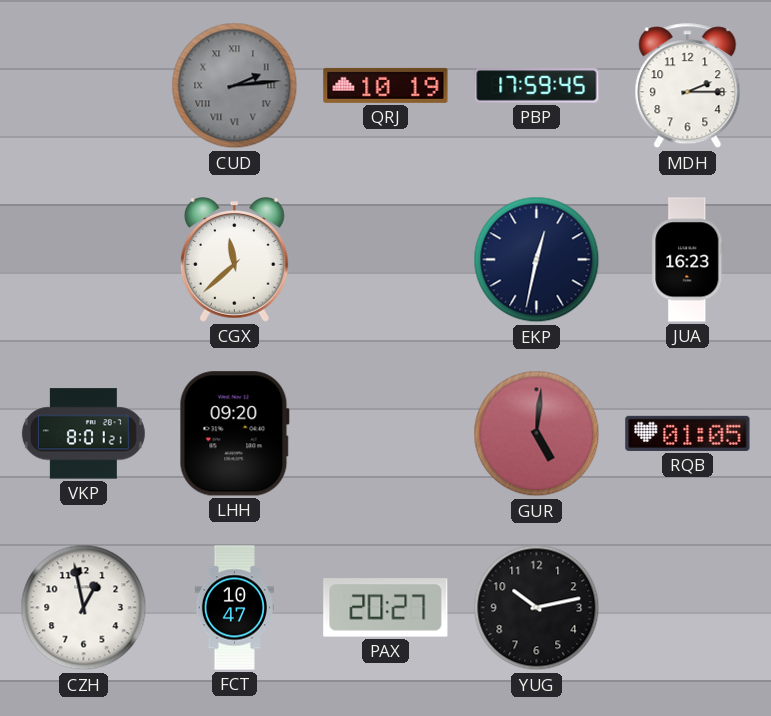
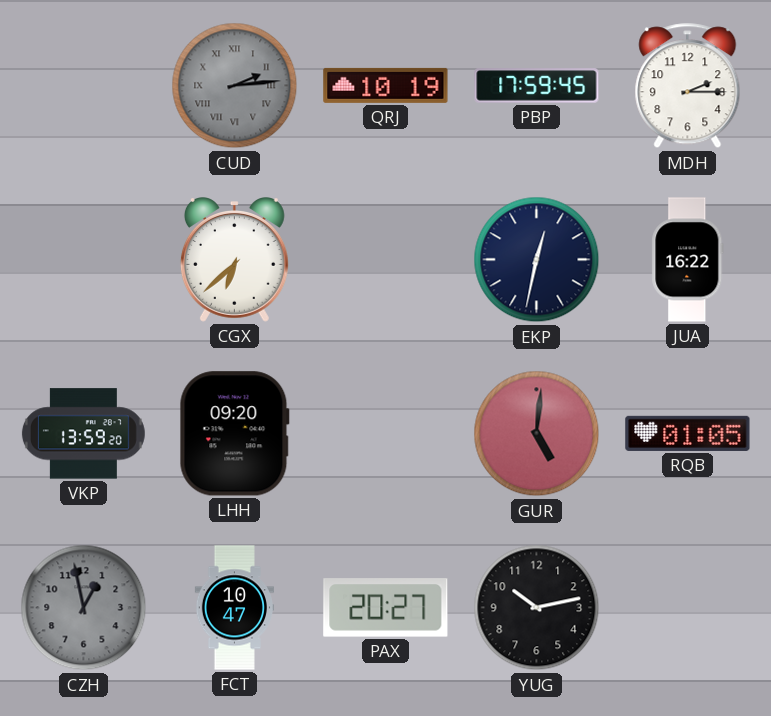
CGX: 11:38 -> 6:38 (234, 260)
JUA: 16:23 -> 16:22 (688, 260)
VKP: 8:01 -> 13:59 (83, 434)
CZH dial: white -> grey (84, 608)
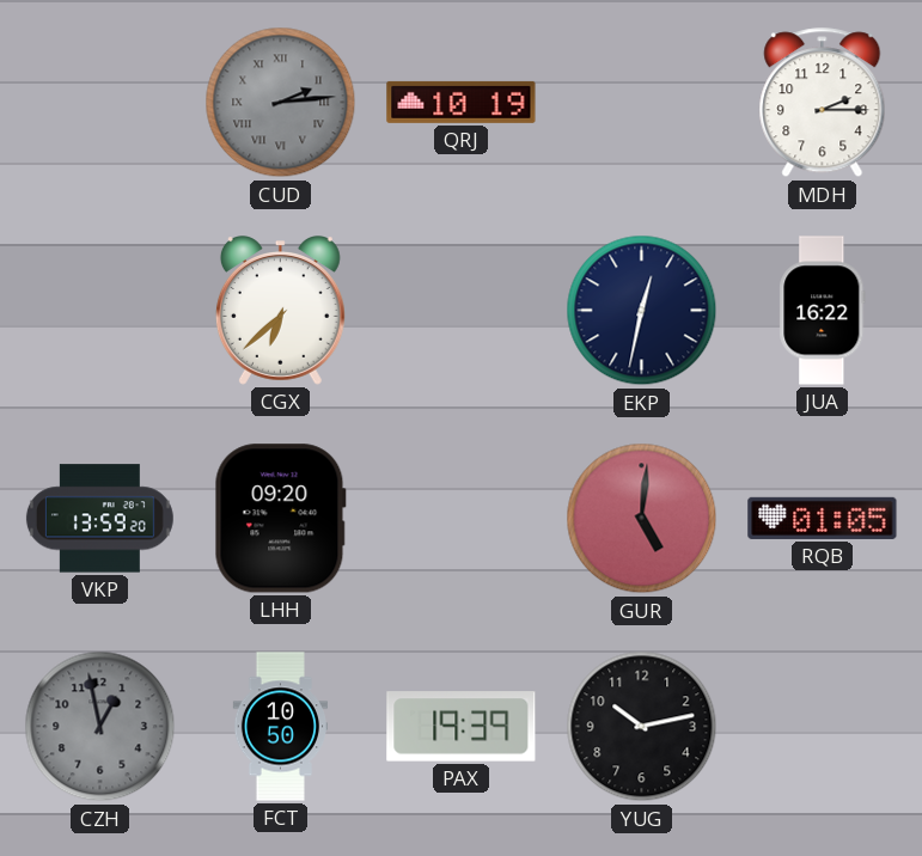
PBP: 17:59 -> none (537, 86)
FCT: 10:47 -> 10:50 (280, 727)
PAX: 20:27 -> 19:39 (462, 727)
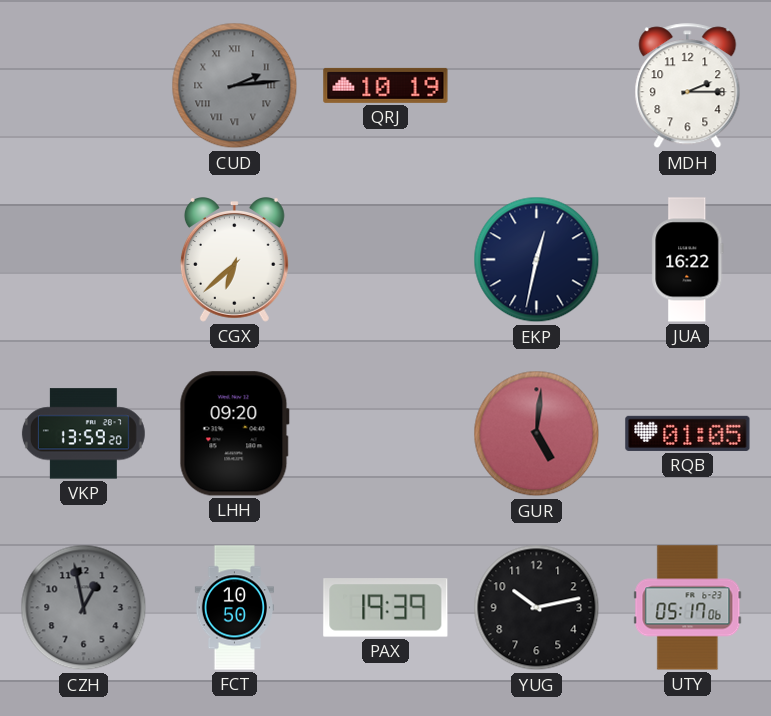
UTY: none -> 05:17 (688, 608)
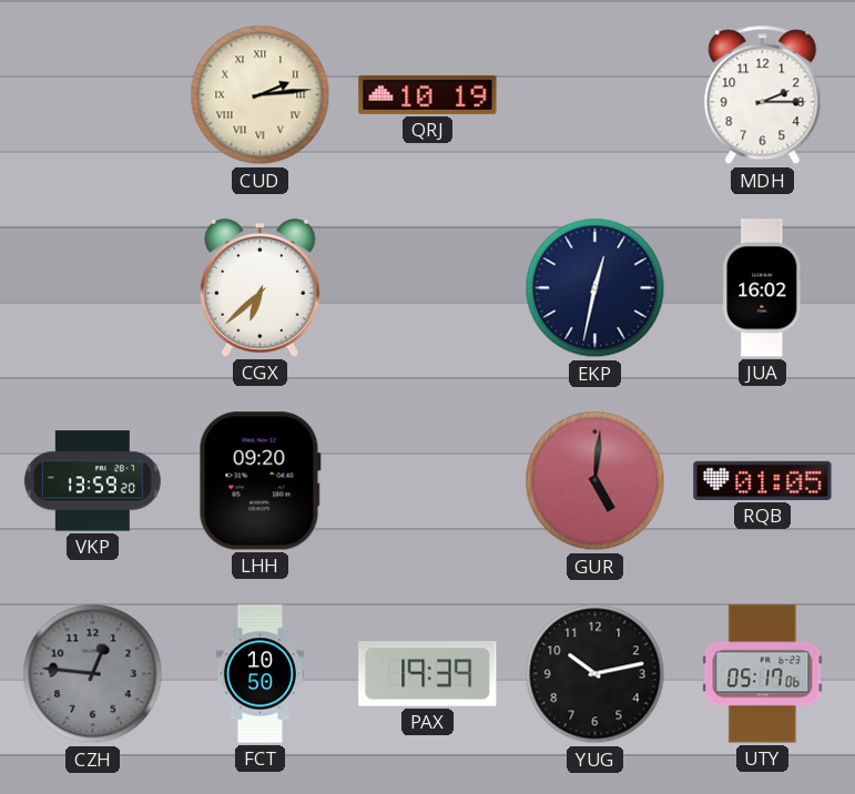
CUD dial: grey -> cream (261, 95)
JUA: 16:22 -> 16:02 (763, 288)
CZH: 12:58 -> 12:46 (93, 674)
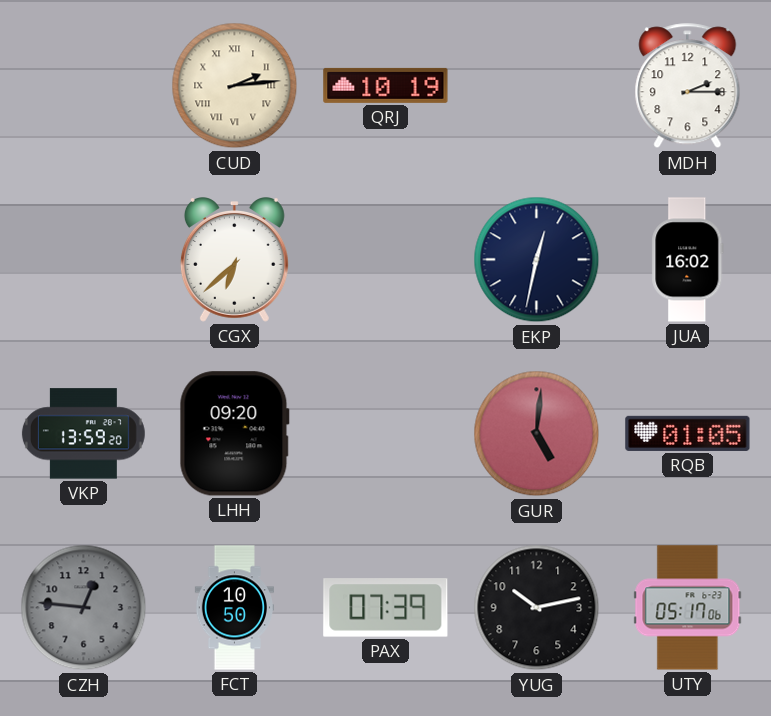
PAX: 19:39 -> 07:39 (386, 608)
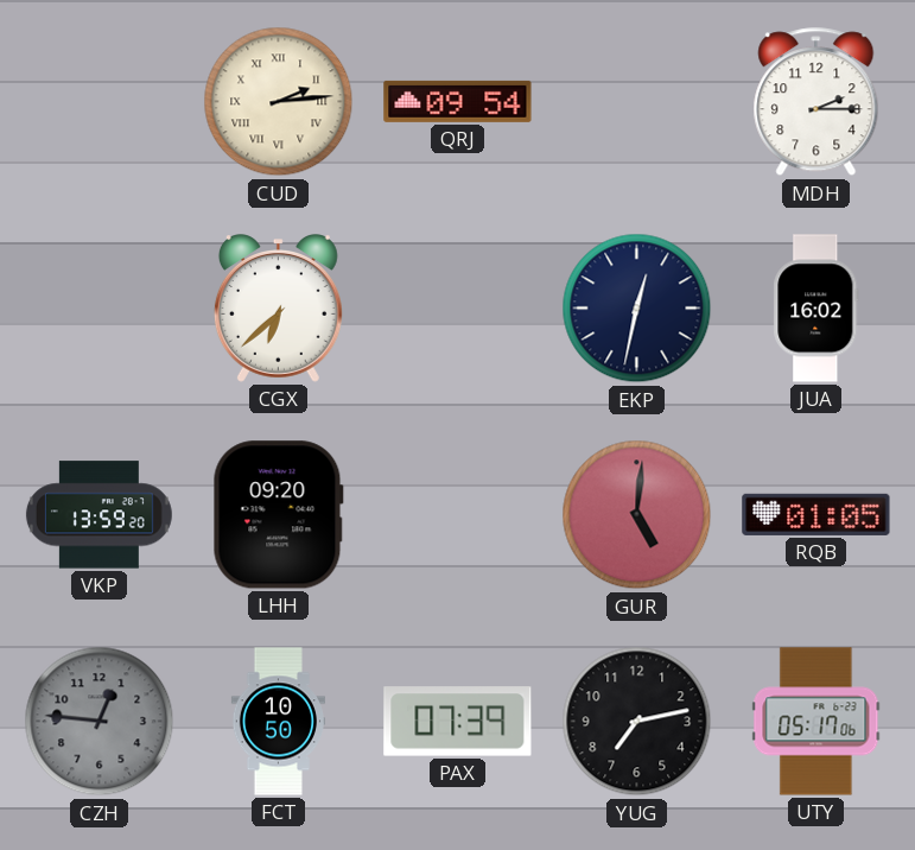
QRJ: 10:19 -> 09:54 (458, 101)
YUG: 10:13 -> 7:13 (637, 722)
